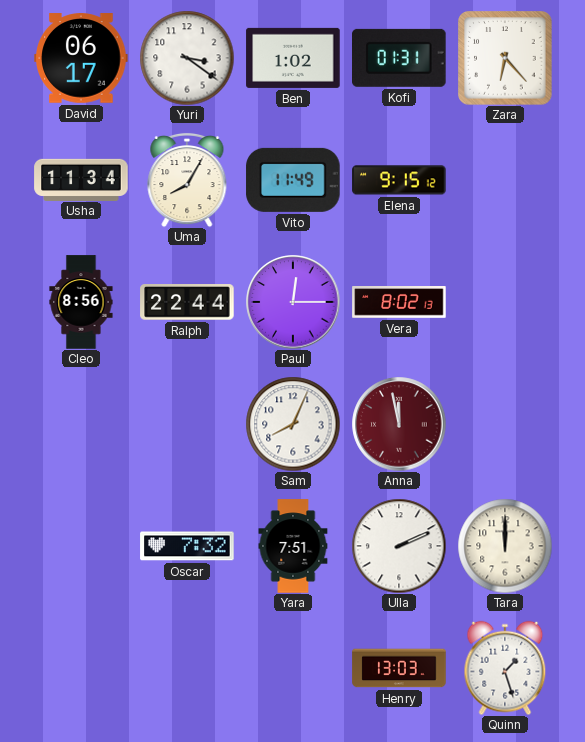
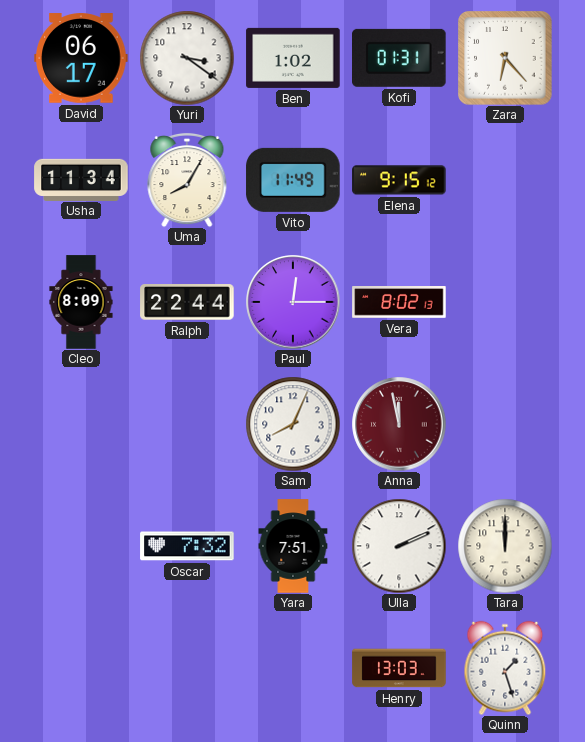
Cleo: 8:56 -> 8:09 (81, 302)
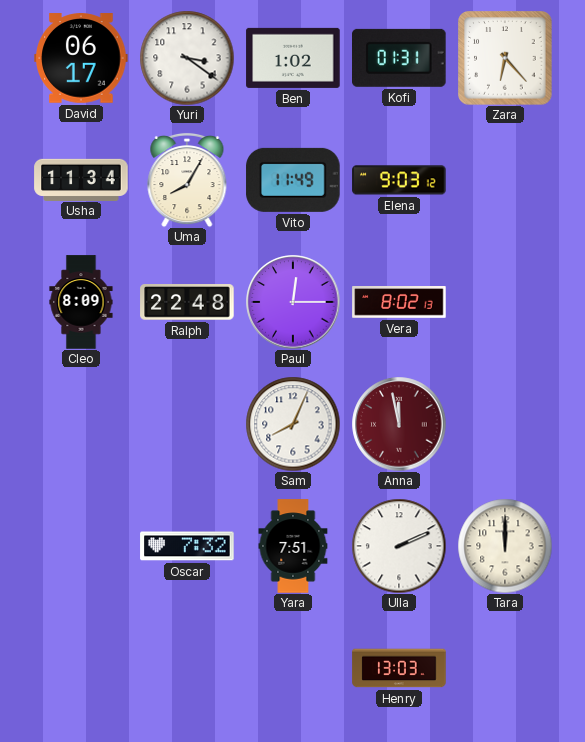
Elena: 9:15 -> 9:03 (399, 180)
Ralph: 22:44 -> 22:48 (187, 302)
Quinn: 1:27 -> none (505, 668)
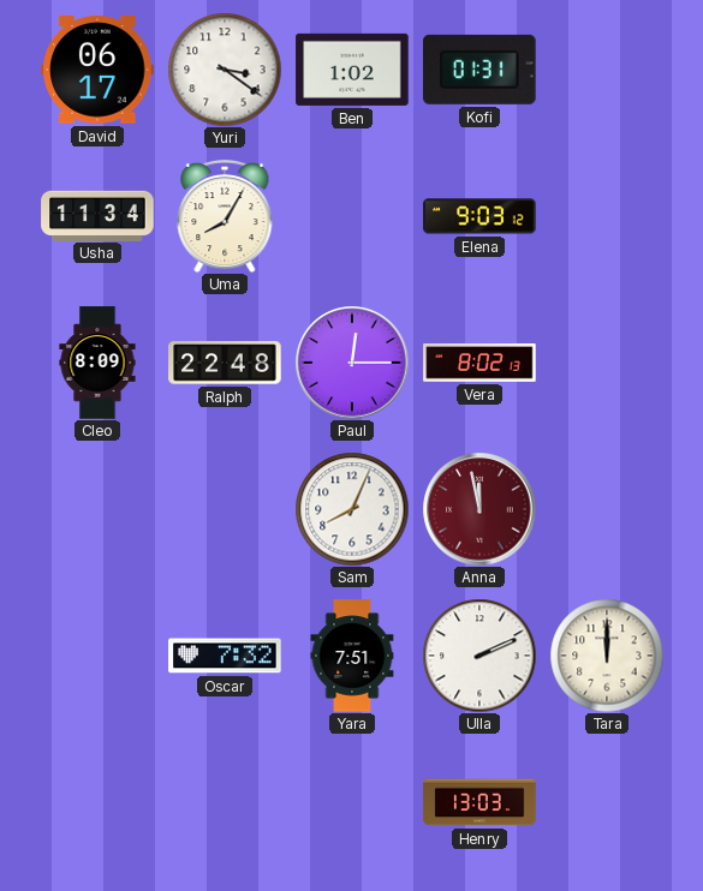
Zara: 6:23 -> none (505, 58)
Vito: 11:49 -> none (293, 180)
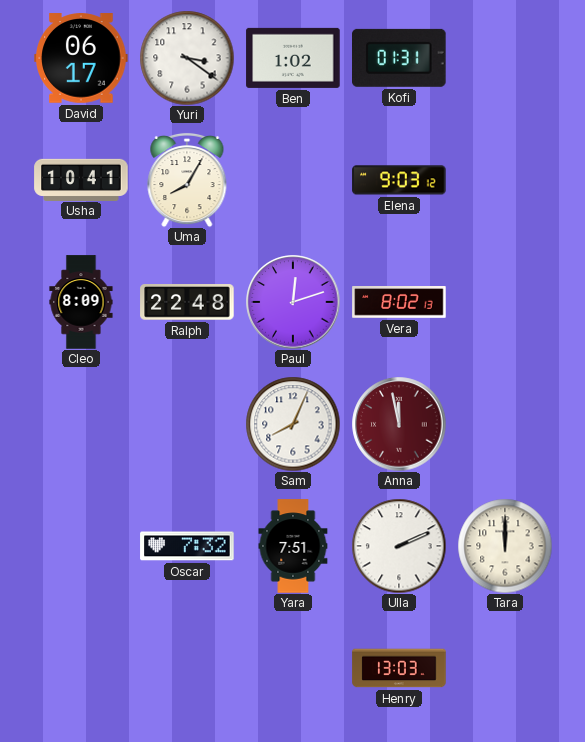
Usha: 11:34 -> 10:41 (81, 179)
Paul: 12:15 -> 12:12 (293, 302)
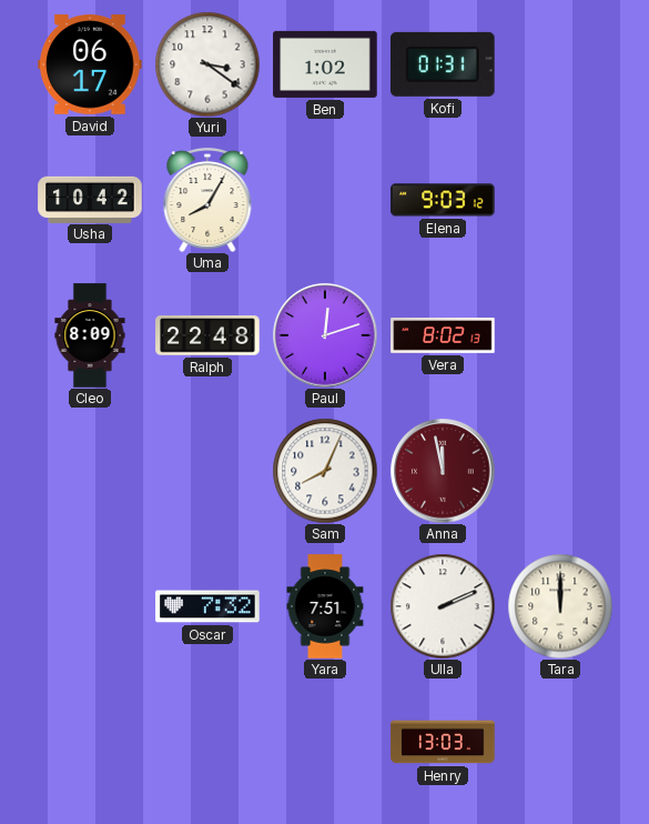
Usha: 10:41 -> 10:42 (90, 199)
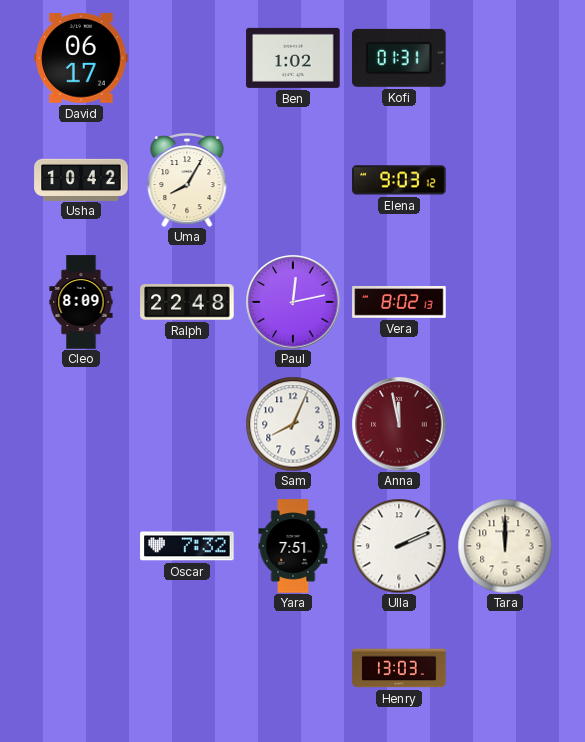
Yuri: 3:21 -> none (207, 64)
Paul: 12:12 -> 12:13 (293, 302)
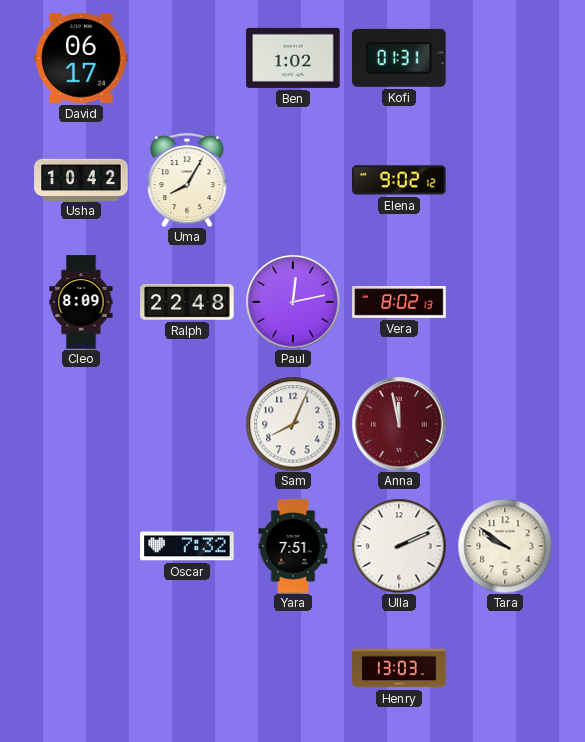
Elena: 9:03 -> 9:02 (399, 180)
Tara: 12:00 -> 9:51 (505, 546)
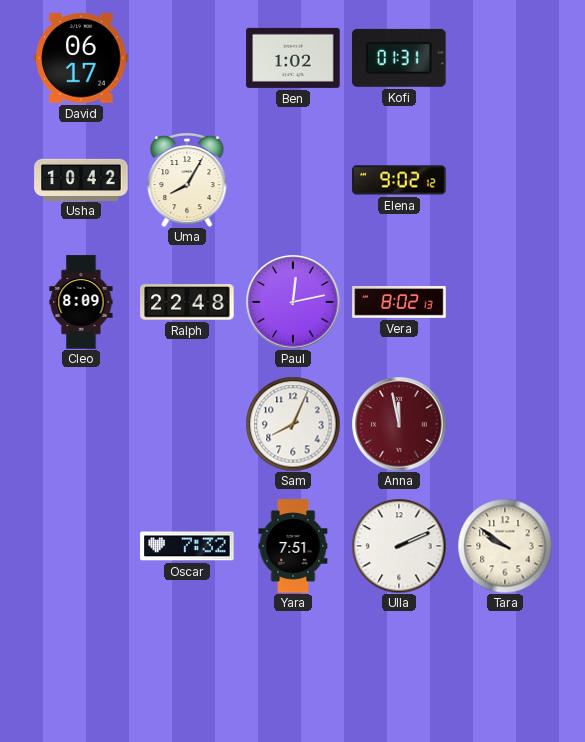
Henry: 13:03 -> none (399, 668)
